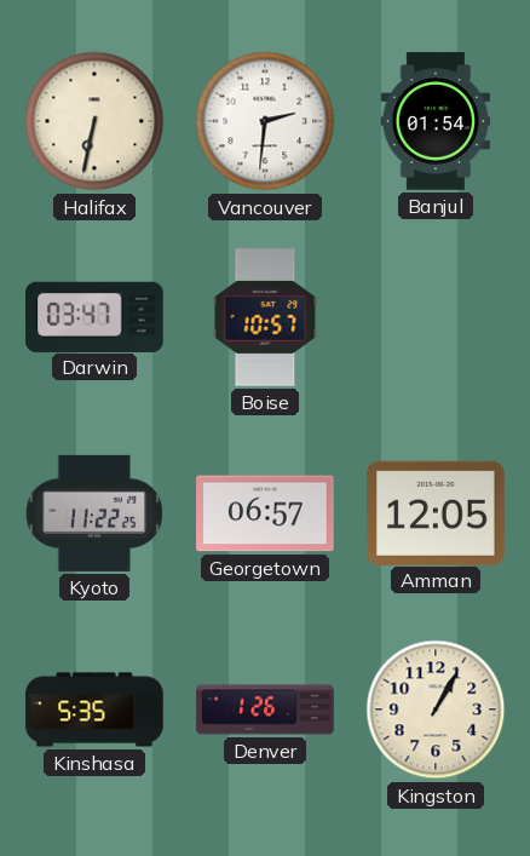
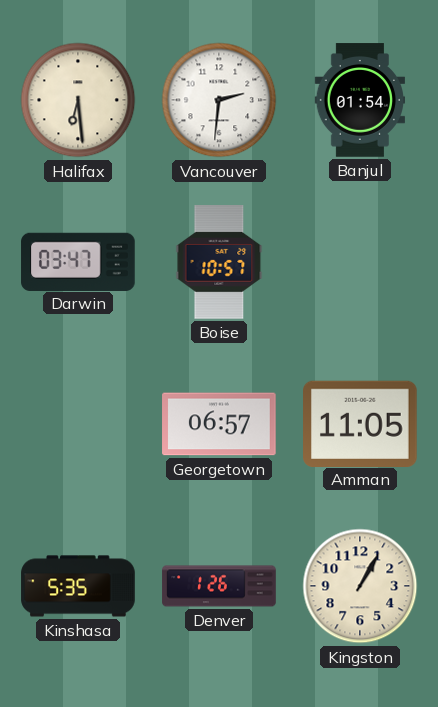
Halifax: 6:32 -> 6:29 (78, 100)
Kyoto: 11:22 -> none (94, 513)
Amman: 12:05 -> 11:05 (361, 423)
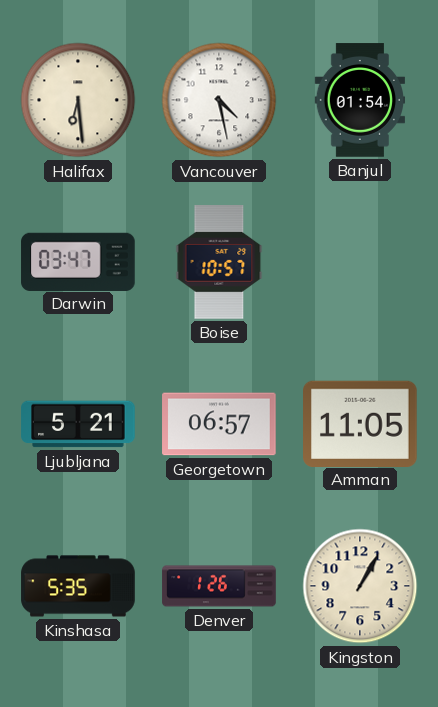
Vancouver: 2:31 -> 4:28 (219, 100)
Ljubljana: none -> 5:21 (78, 424)
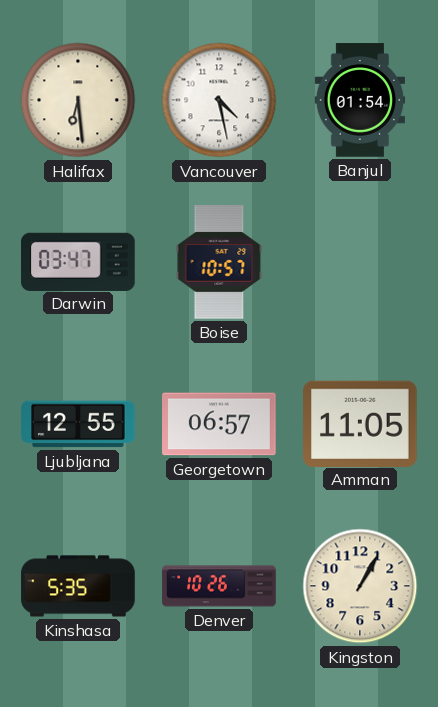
Ljubljana: 5:21 -> 12:55 (78, 424)
Denver: 1:26 -> 10:26 (219, 586)
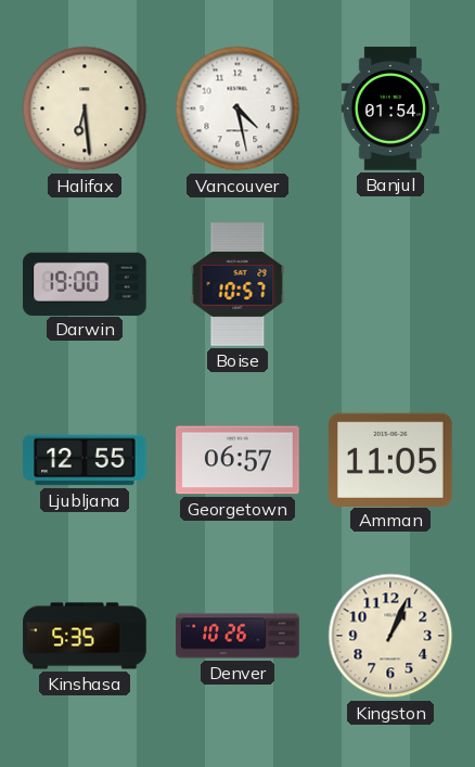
Darwin: 03:47 -> 19:00 (85, 283)
Kingston: 1:05 -> 1:04 (390, 636)
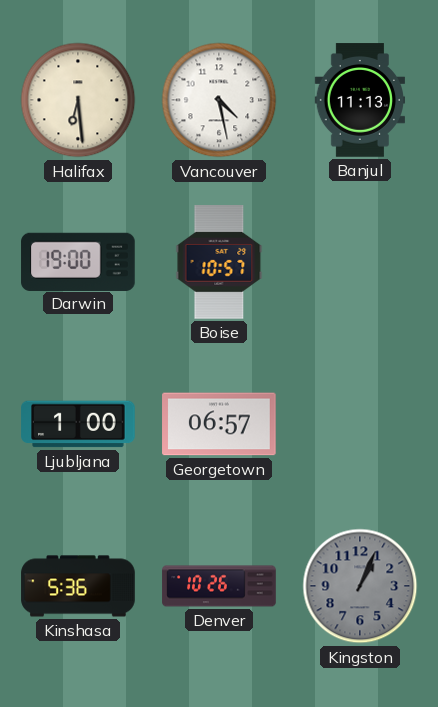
Banjul: 01:54 -> 11:13 (359, 100)
Ljubljana: 12:55 -> 1:00 (78, 424)
Amman: 11:05 -> none (391, 459)
Kinshasa: 5:35 -> 5:36 (78, 586)
Kingston dial: cream -> grey (360, 586)
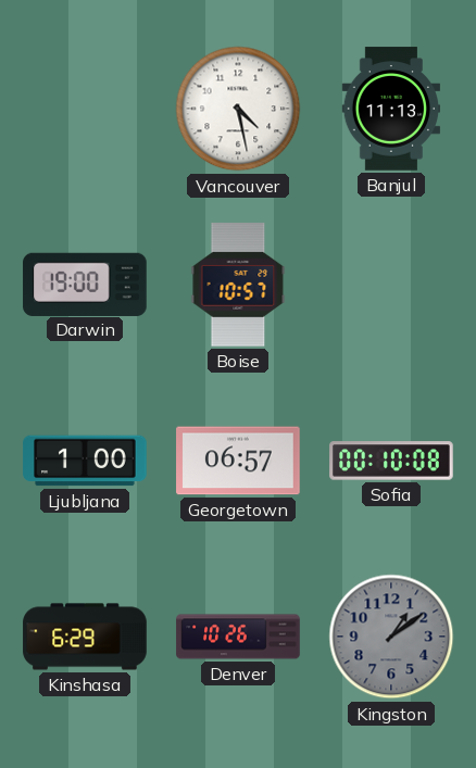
Halifax: 6:29 -> none (78, 100)
Sofia: none -> 00:10 (391, 461)
Kinshasa: 5:36 -> 6:29 (85, 637)
Kingston: 1:04 -> 1:09 (391, 637)
